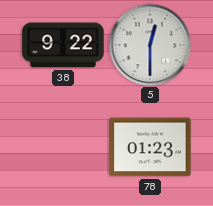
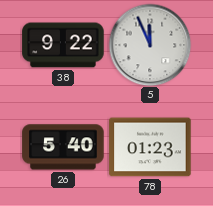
5: 12:30 -> 11:56 (150, 45)
26: none -> 5:40 (63, 147)
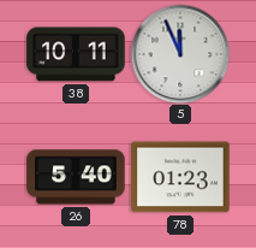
38: 9:22 -> 10:11 (76, 54)
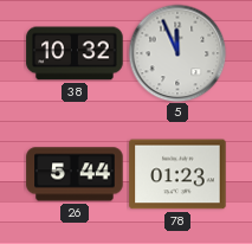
38: 10:11 -> 10:32 (75, 53)
26: 5:40 -> 5:44 (75, 174)
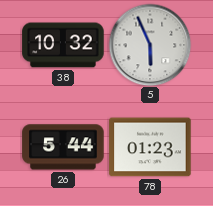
5: 11:56 -> 5:56 (150, 45)
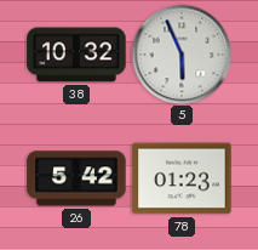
26: 5:44 -> 5:42 (76, 178)
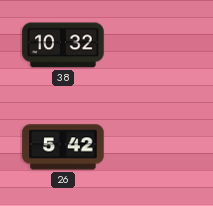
5: 5:56 -> none (182, 55)
78: 01:23 -> none (182, 178)
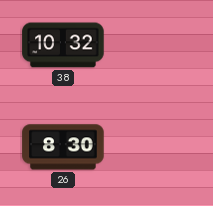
26: 5:42 -> 8:30 (63, 147)
